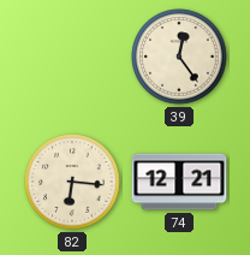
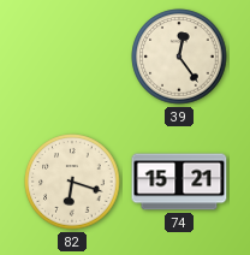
82: 6:16 -> 6:18 (72, 182)
74: 12:21 -> 15:21 (179, 182)
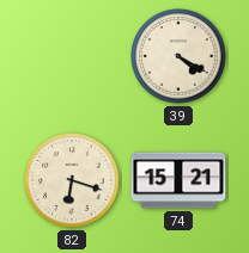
39: 12:24 -> 4:20 (178, 56)
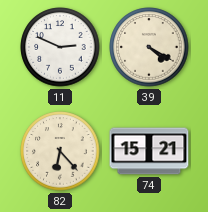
11: none -> 2:49 (60, 47)
82: 6:18 -> 6:23 (60, 151)
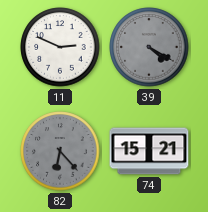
39 dial: cream -> grey (149, 47)
82 dial: cream -> grey (60, 151)
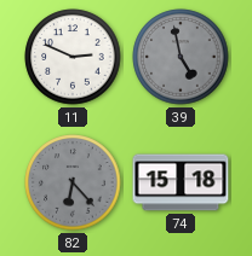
39: 4:20 -> 4:58 (181, 57)
74: 15:21 -> 15:18 (181, 182)
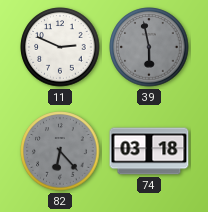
39: 4:58 -> 5:58 (149, 47)
74: 15:18 -> 03:18 (149, 151)
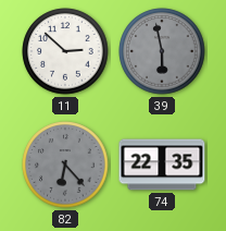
11: 2:49 -> 2:52 (65, 51)
74: 03:18 -> 22:35 (162, 165)
